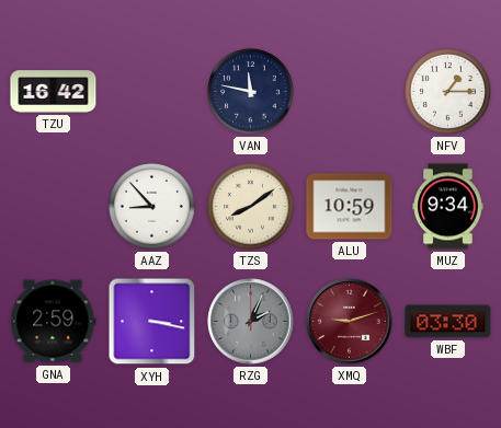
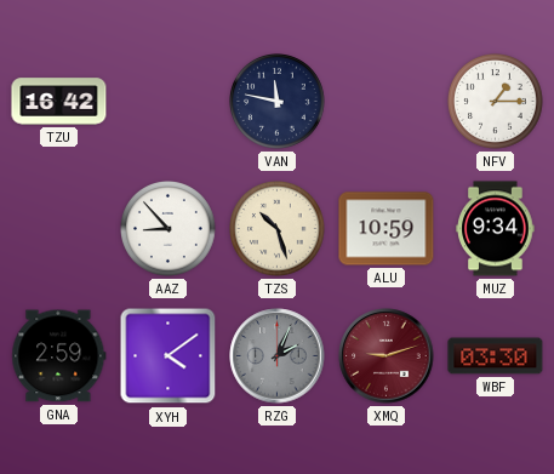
TZS: 8:09 -> 10:27 (278, 229)
XYH: 3:17 -> 4:09 (169, 356)
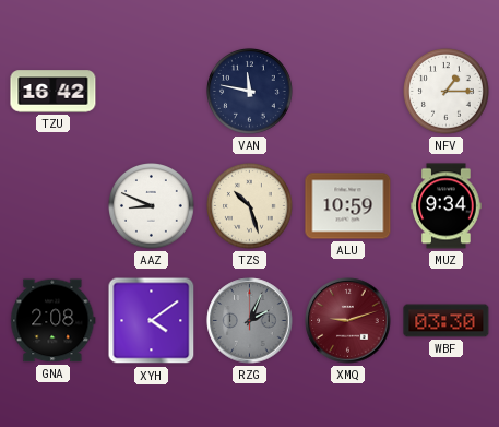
AAZ: 8:53 -> 8:49 (152, 206)
GNA: 2:59 -> 2:08 (54, 321)
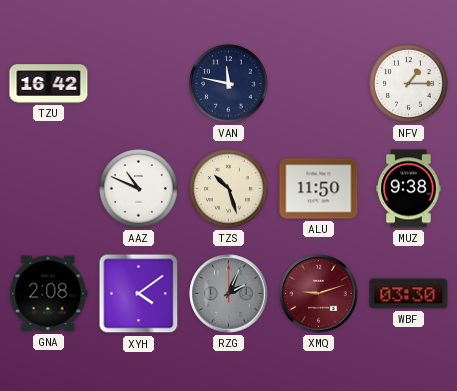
AAZ: 8:49 -> 10:49 (139, 189)
ALU: 10:59 -> 11:50 (319, 189)
MUZ: 9:34 -> 9:38 (409, 189)
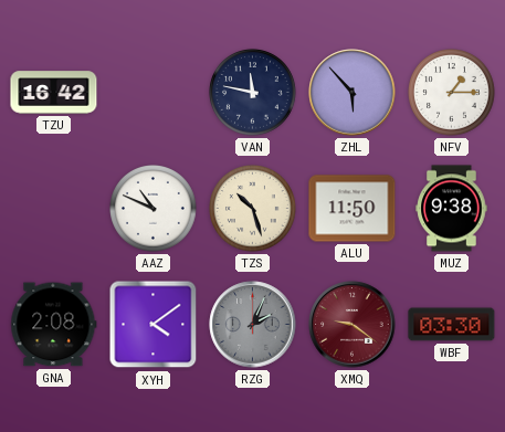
ZHL: none -> 5:53 (353, 93)
XMQ: 9:12 -> 9:21 (353, 325)
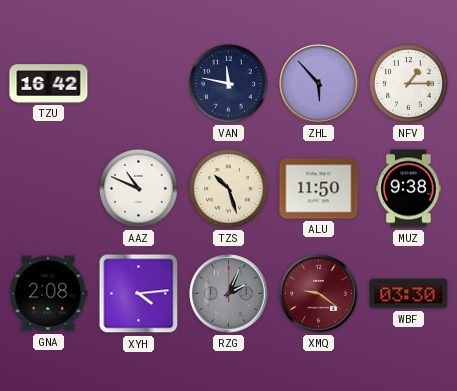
XYH: 4:09 -> 4:14 (139, 294)
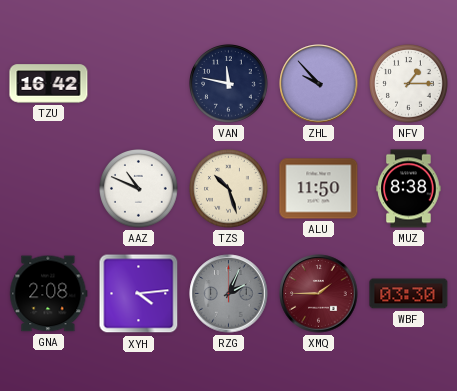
ZHL: 5:53 -> 9:53 (319, 84)
MUZ: 9:38 -> 8:38 (409, 189)
XMQ: 9:21 -> 1:45 (319, 294)
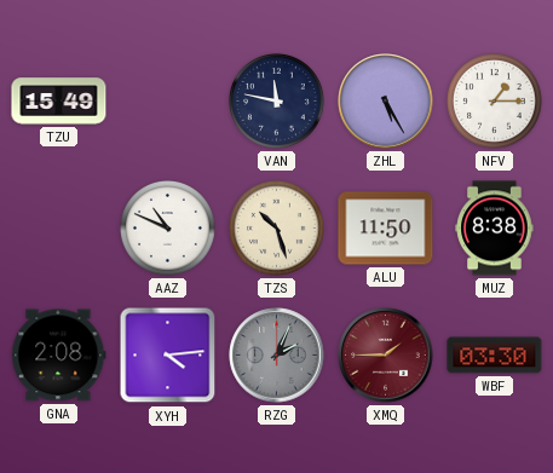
TZU: 16:42 -> 15:49 (59, 102)
ZHL: 9:53 -> 5:25 (386, 102)
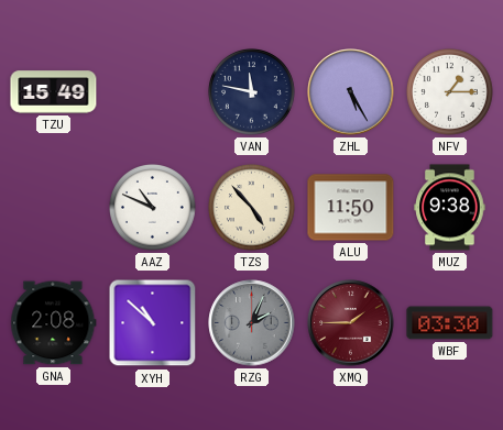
TZS: 10:27 -> 4:53 (252, 208)
MUZ: 8:38 -> 9:38 (450, 208)
XYH: 4:14 -> 10:52 (153, 323)
